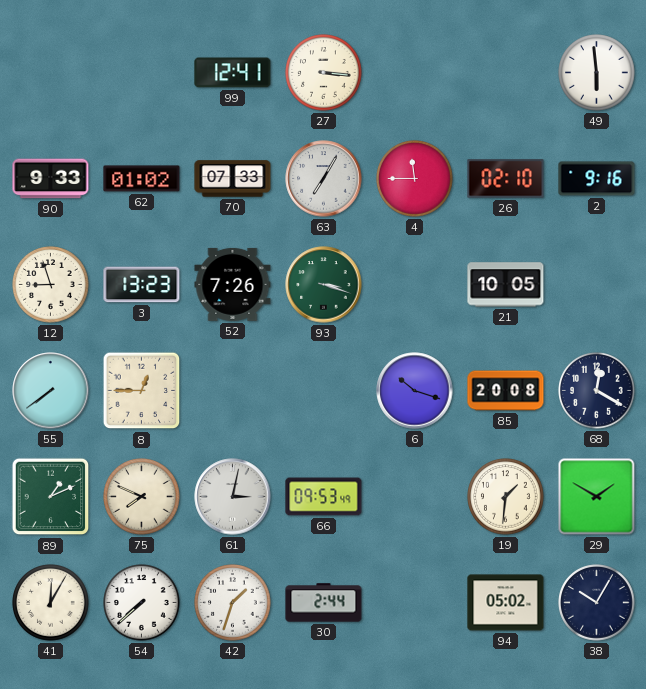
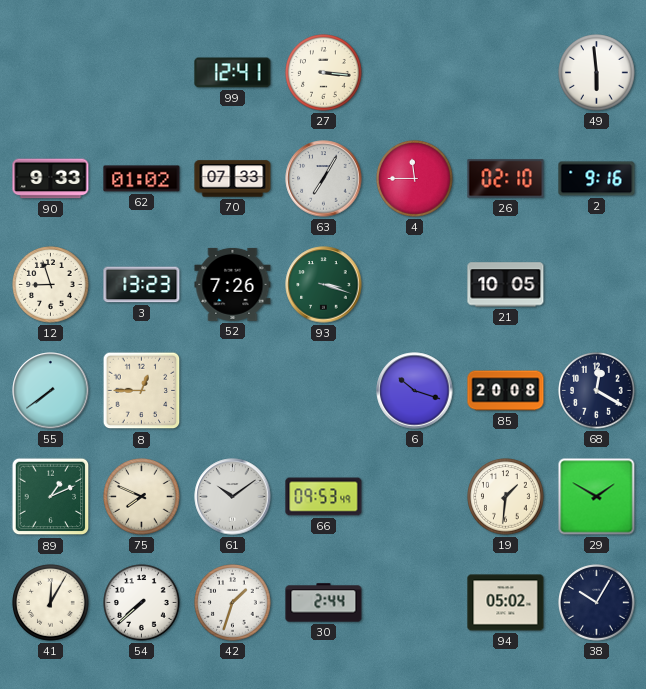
61: 3:02 -> 10:09 (233, 497)
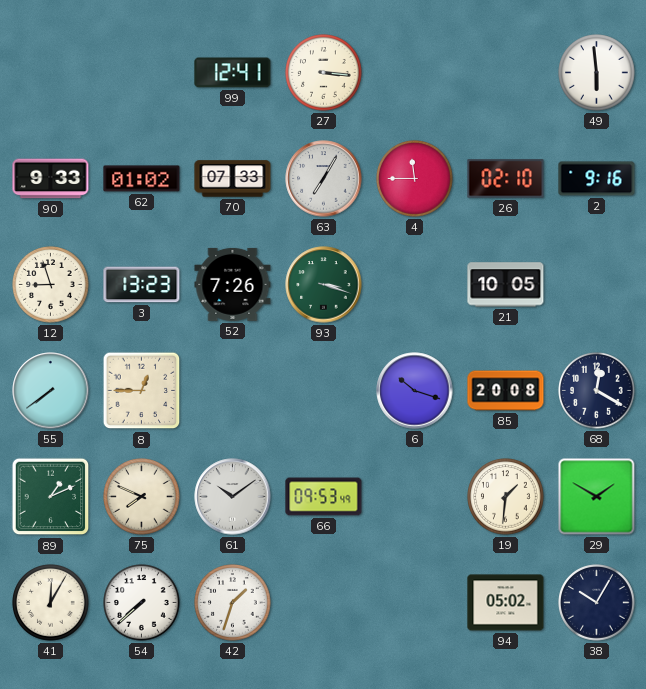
30: 2:44 -> none (324, 603)
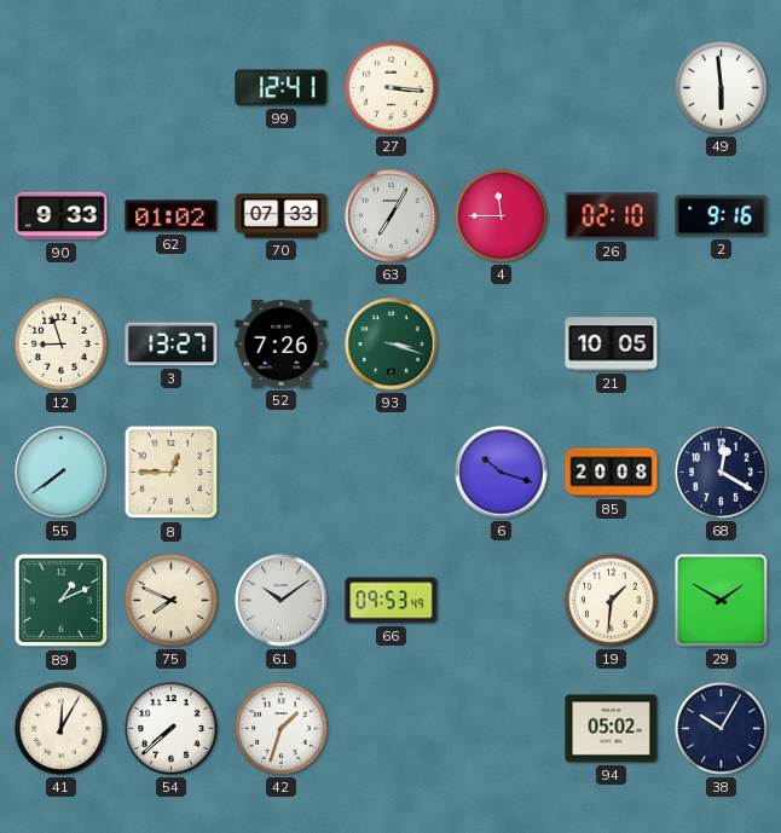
3: 13:23 -> 13:27 (172, 345)
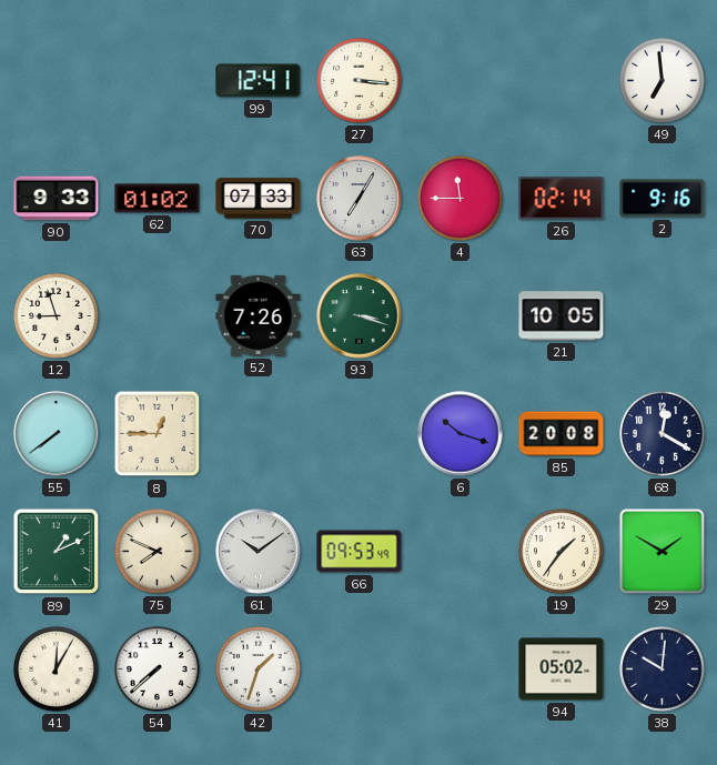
49: 5:59 -> 6:59 (663, 81)
26: 02:10 -> 02:14 (562, 199)
3: 13:27 -> none (172, 345)
19: 1:31 -> 1:36 (562, 552)
38: 10:05 -> 10:01 (663, 670)
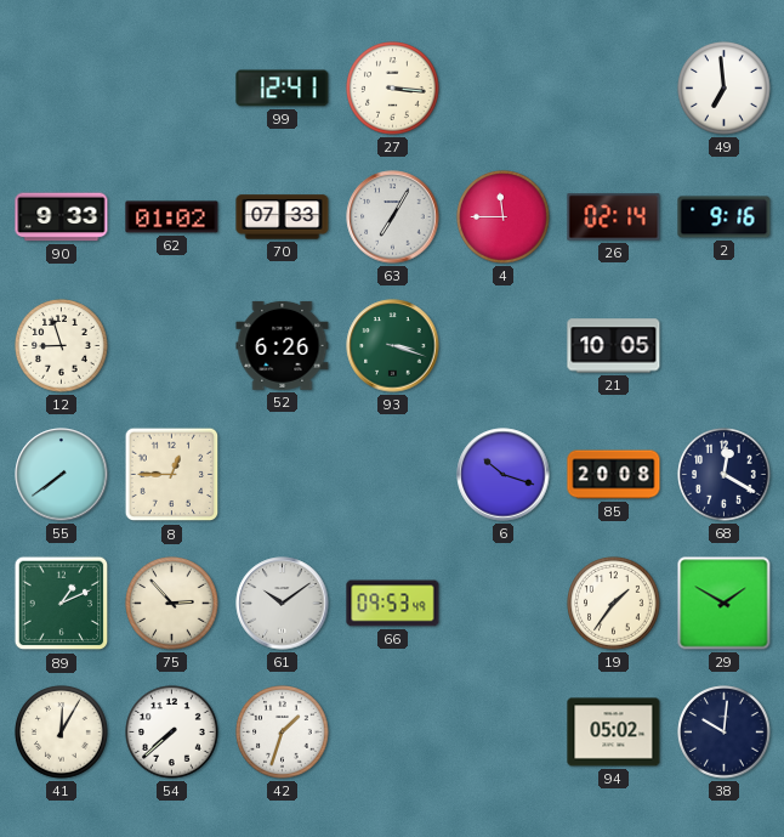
52: 7:26 -> 6:26 (283, 345)
75: 7:49 -> 2:53 (172, 604)
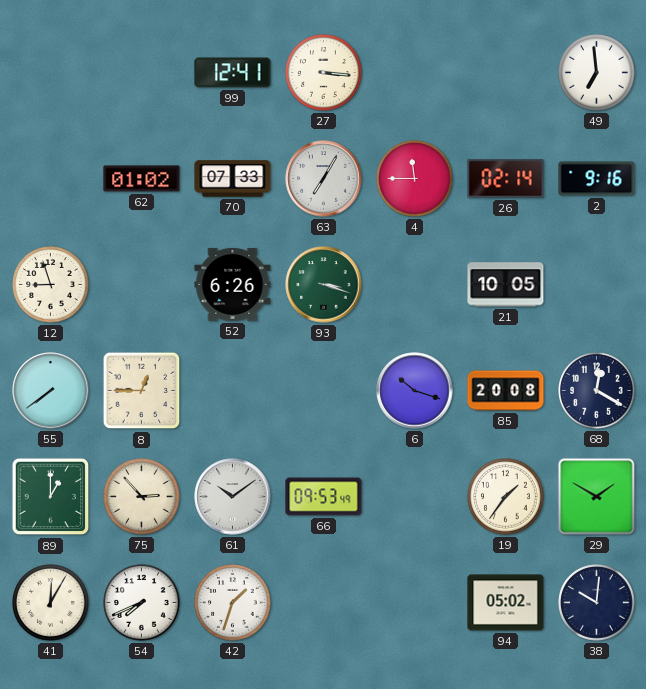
90: 9:33 -> none (62, 217)
89: 1:11 -> 1:00 (51, 497)
54: 7:38 -> 7:41 (142, 603)
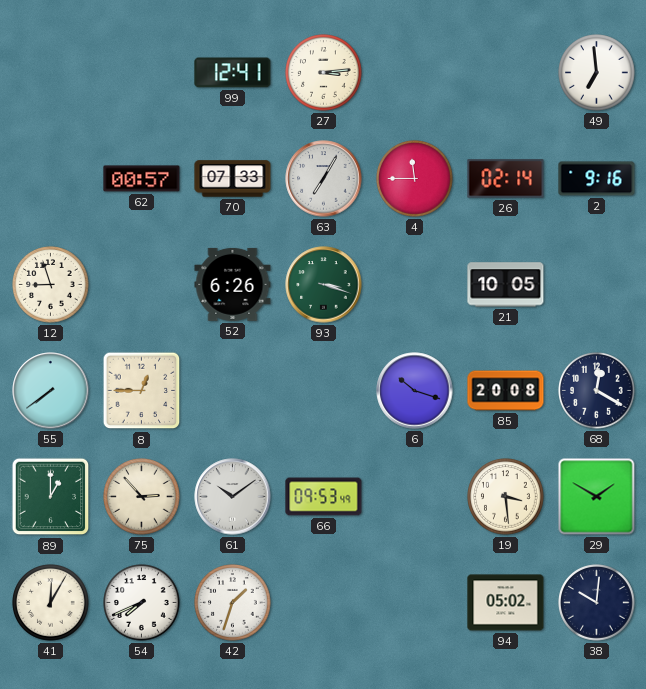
27: 3:16 -> 3:14 (324, 73)
62: 01:02 -> 00:57 (142, 179)
19: 1:36 -> 3:29 (506, 497)
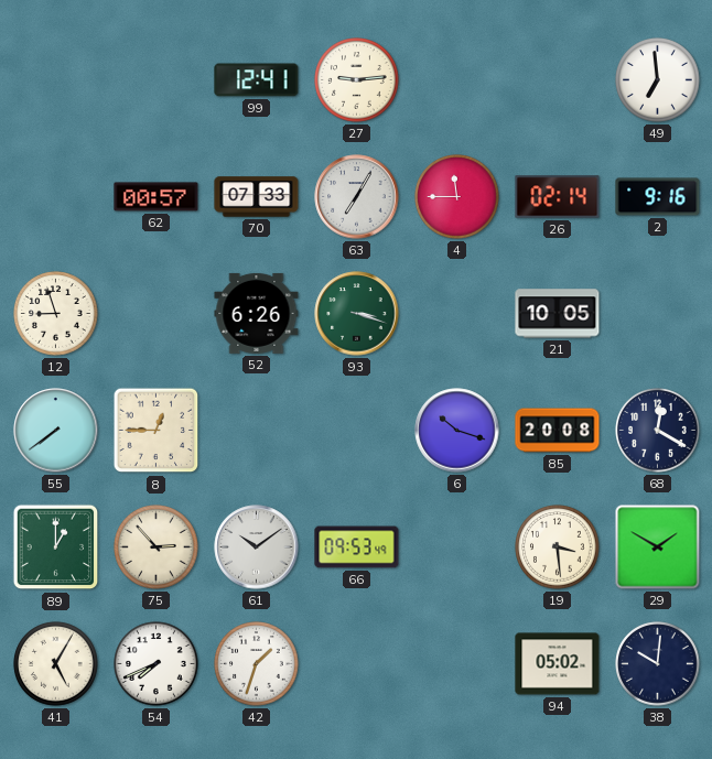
27: 3:14 -> 9:14 (357, 80)
41: 12:05 -> 5:05 (56, 664)
